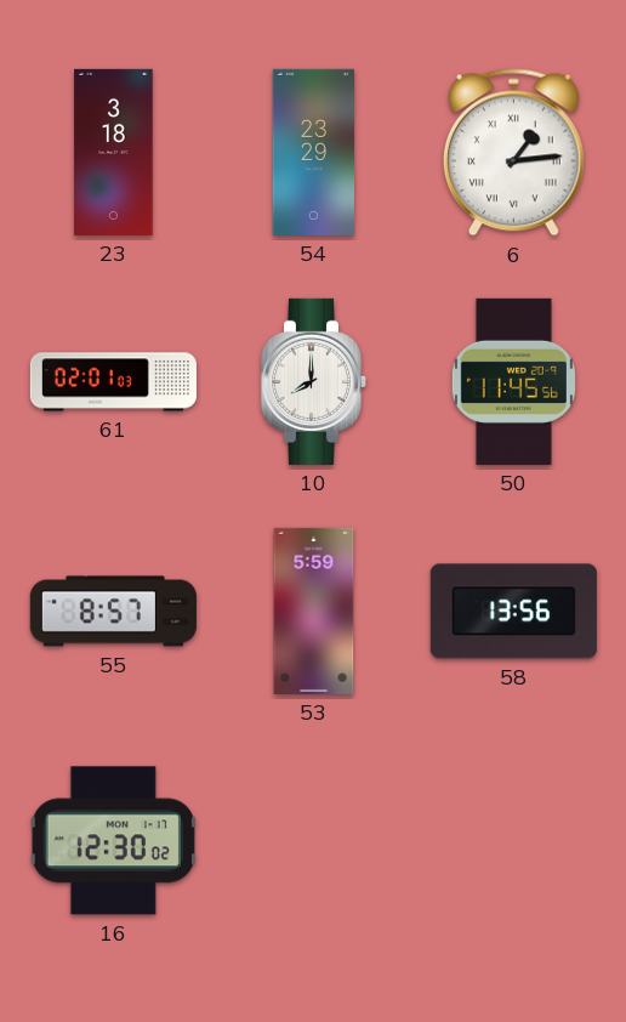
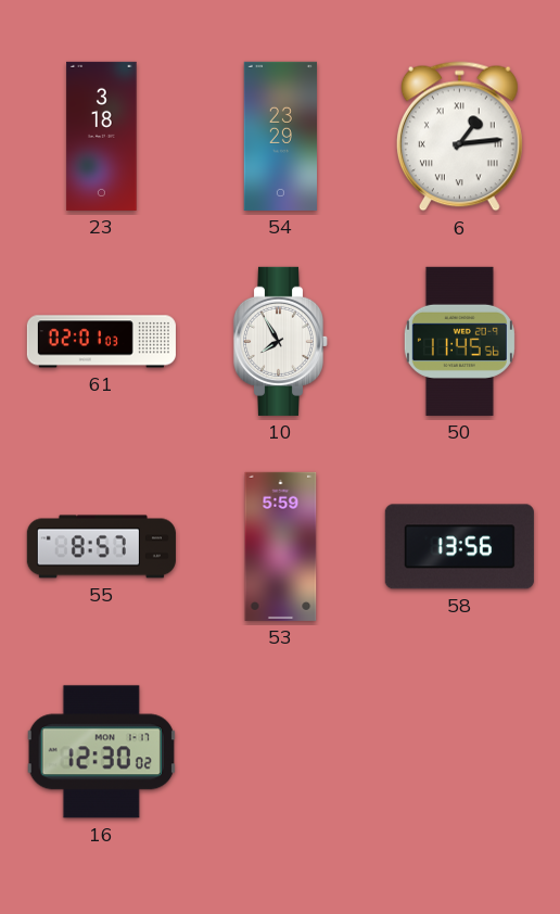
10: 8:00 -> 7:55 (281, 341)
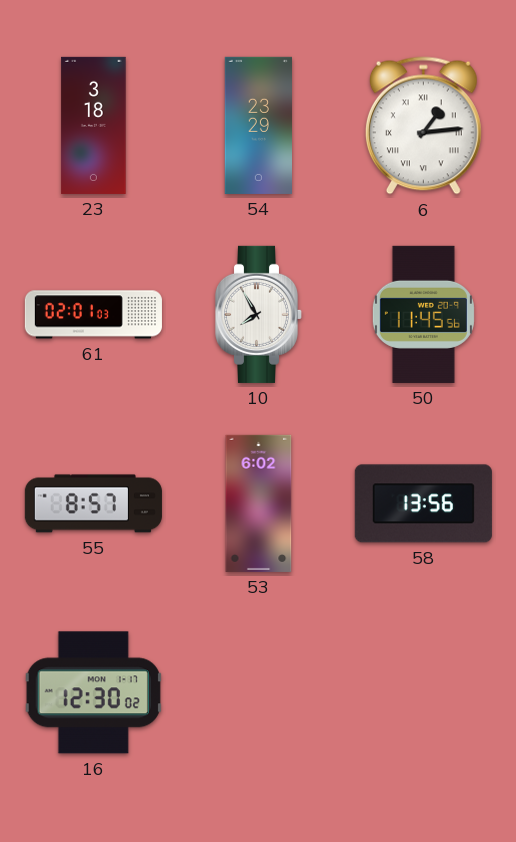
53: 5:59 -> 6:02 (259, 503)
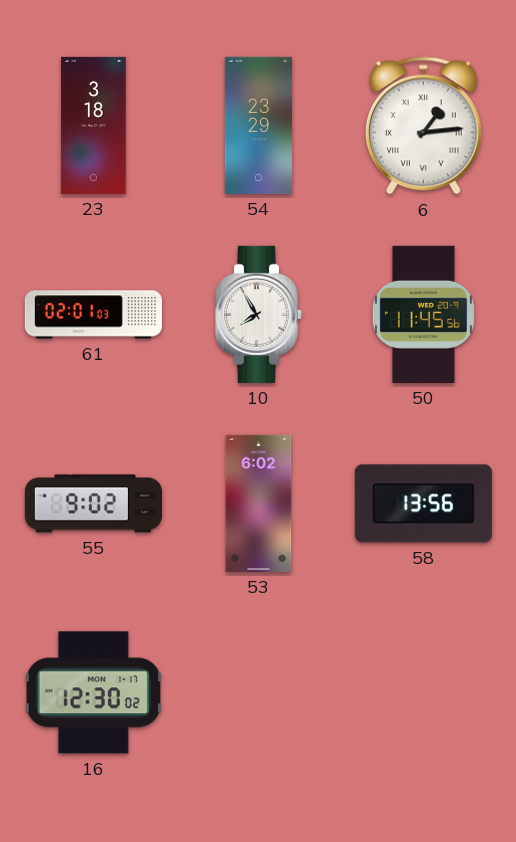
55: 8:57 -> 9:02 (93, 504)
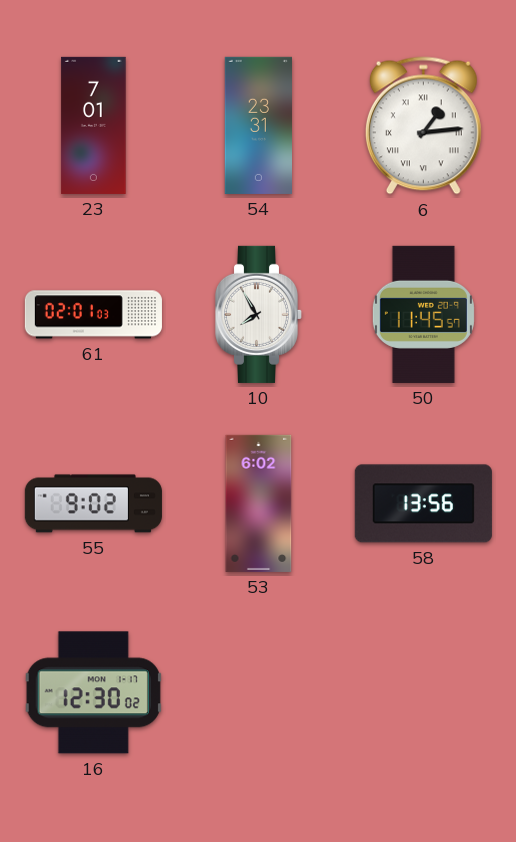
23: 3:18 -> 7:01 (94, 125)
54: 23:29 -> 23:31 (258, 125)
50: 11:45:56 -> 11:45:57 (423, 314)
